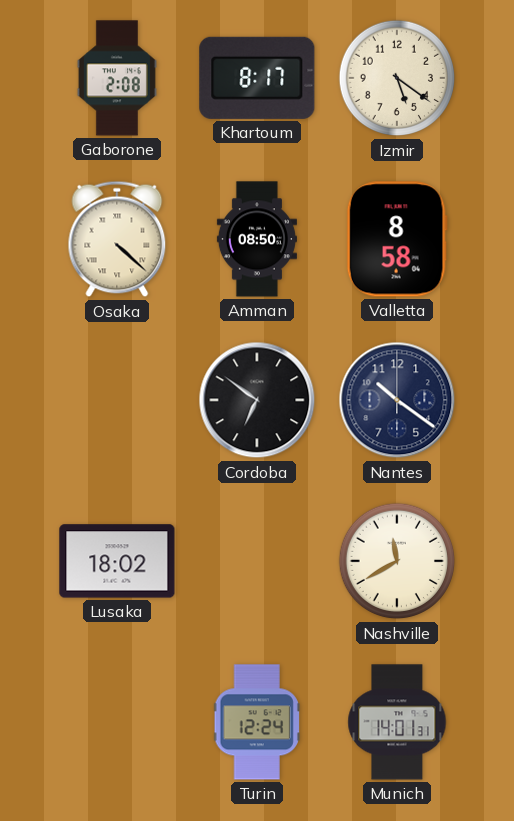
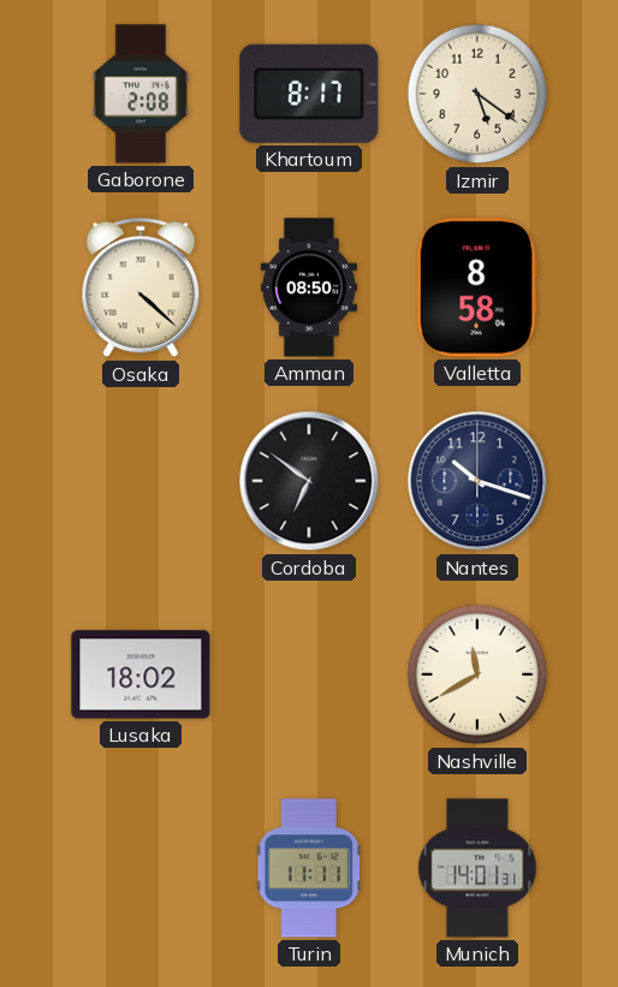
Nantes: 10:21 -> 10:18 (477, 481)
Turin: 12:24 -> 11:11 (309, 868)
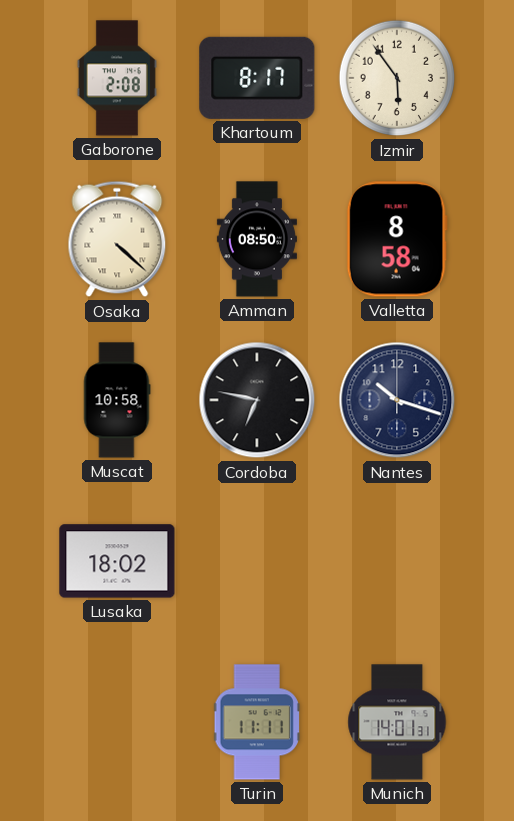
Izmir: 5:21 -> 5:54 (397, 78)
Muscat: none -> 10:58 (117, 400)
Cordoba: 6:51 -> 6:47 (257, 400)
Nashville: 11:40 -> none (477, 674)
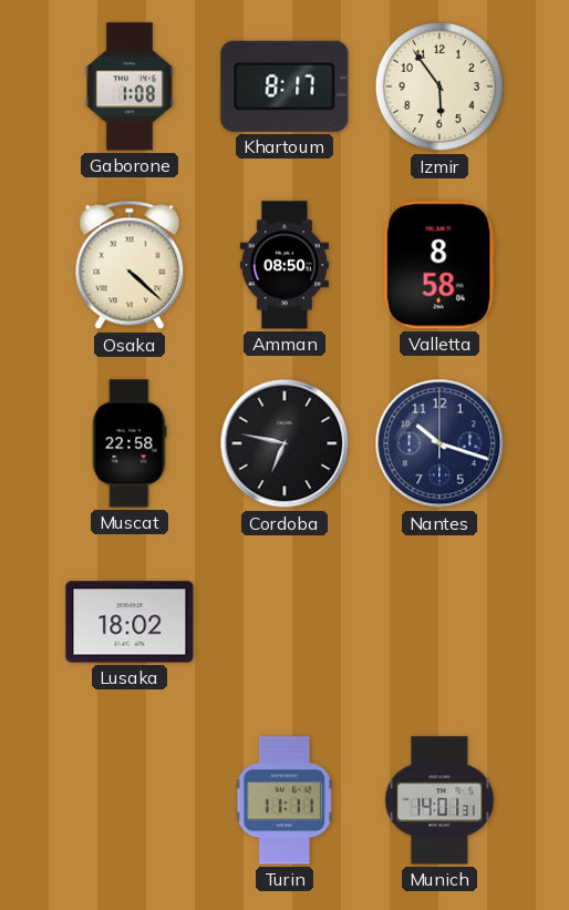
Gaborone: 2:08 -> 1:08 (130, 86)
Muscat: 10:58 -> 22:58 (130, 443)
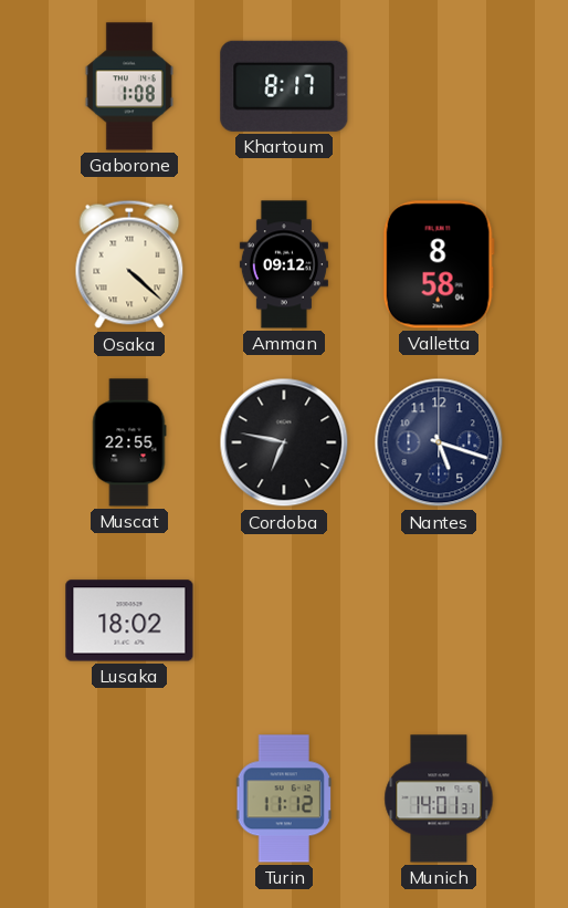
Izmir: 5:54 -> none (439, 86)
Amman: 08:50 -> 09:12 (284, 264)
Muscat: 22:58 -> 22:55 (129, 442)
Nantes: 10:18 -> 5:18 (439, 442)
Turin: 11:11 -> 11:12 (284, 799)
